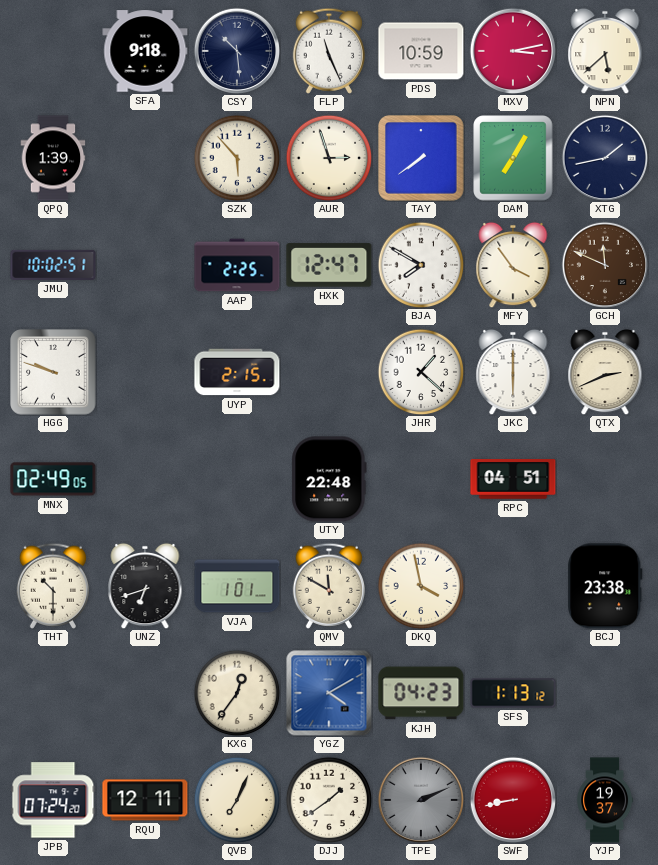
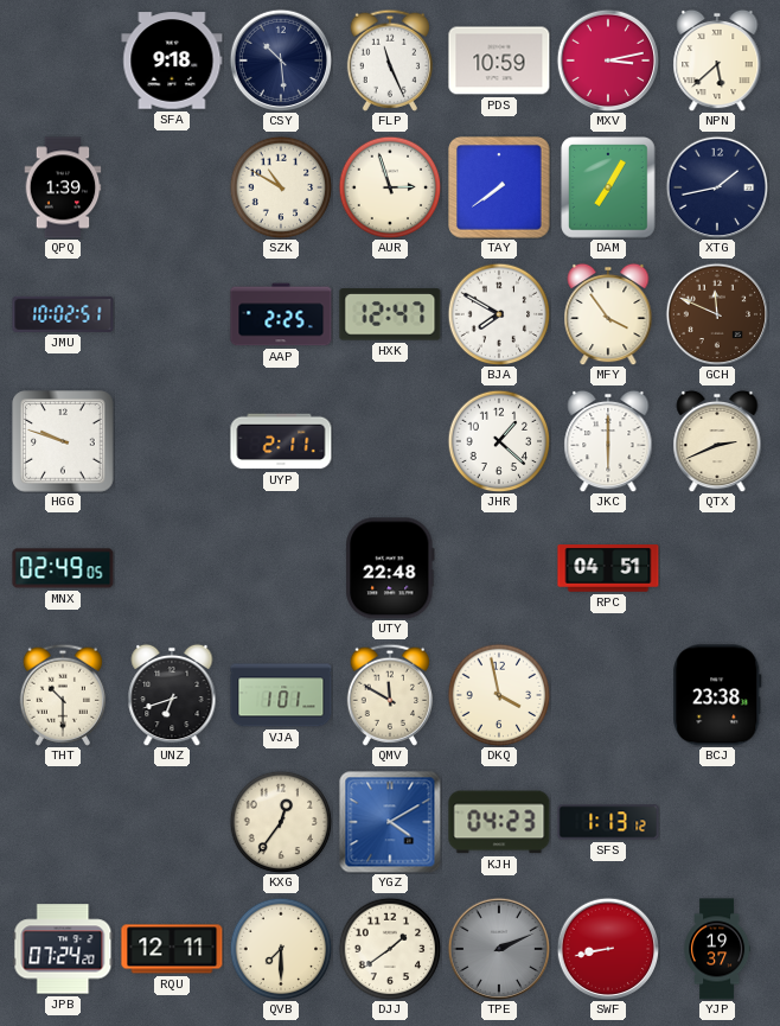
SZK: 5:53 -> 10:50 (281, 187)
UYP: 2:15 -> 2:11 (281, 441)
QVB: 7:04 -> 7:30 (281, 949)
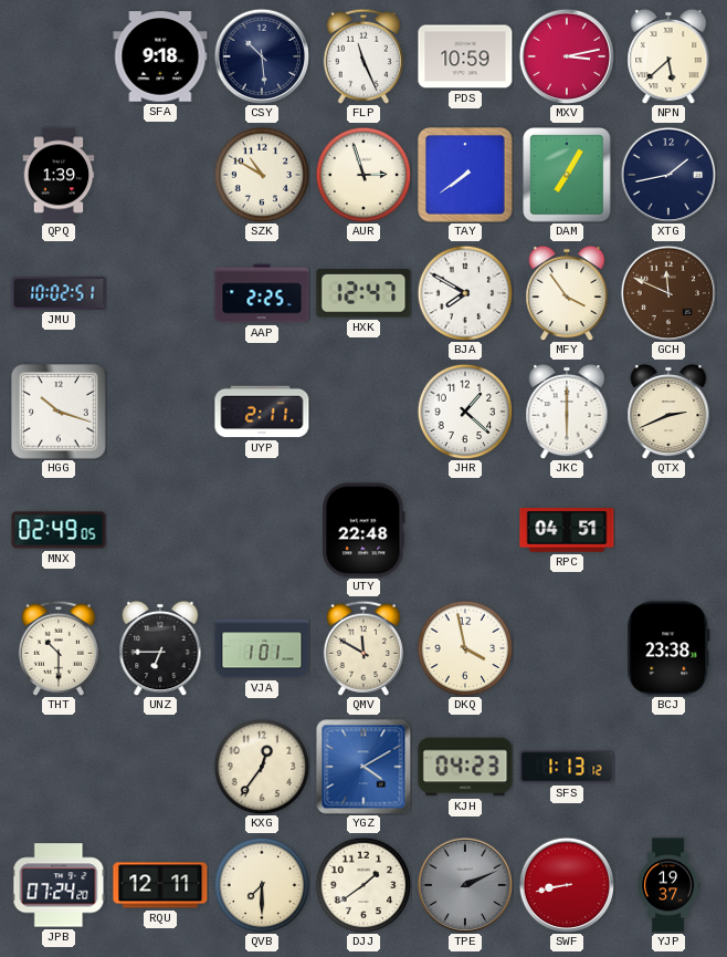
HGG: 9:48 -> 10:18 (59, 412)
UNZ: 6:42 -> 6:45 (160, 648)
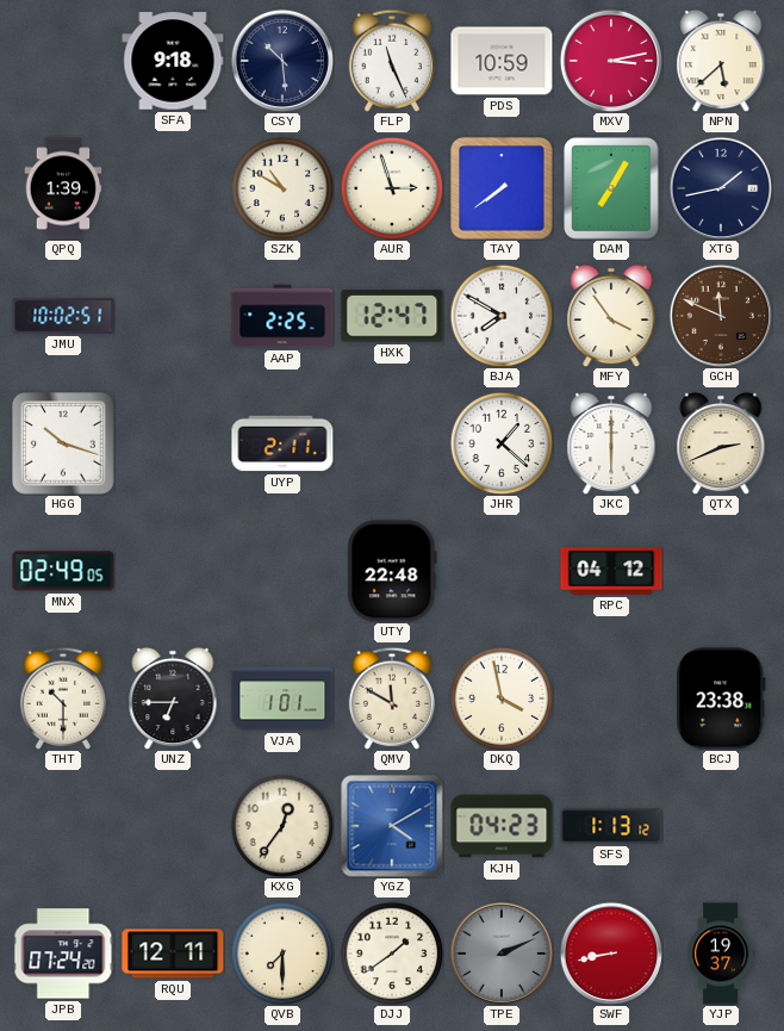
RPC: 04:51 -> 04:12 (611, 571)
